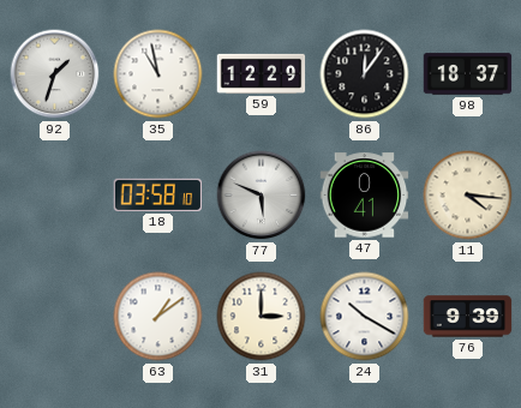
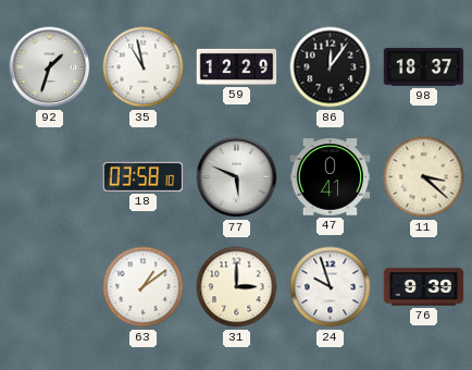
11: 4:16 -> 3:22 (424, 177)
24: 10:20 -> 9:57 (331, 287)
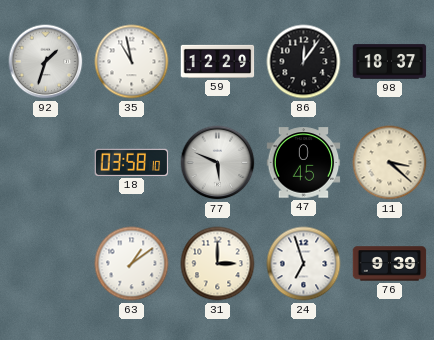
47: 0:41 -> 0:45 (304, 163)
24: 9:57 -> 6:57 (304, 264)
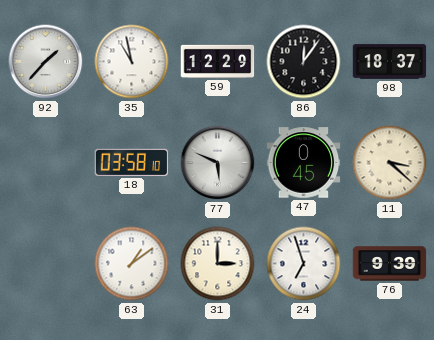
92: 1:33 -> 1:37 (46, 62)
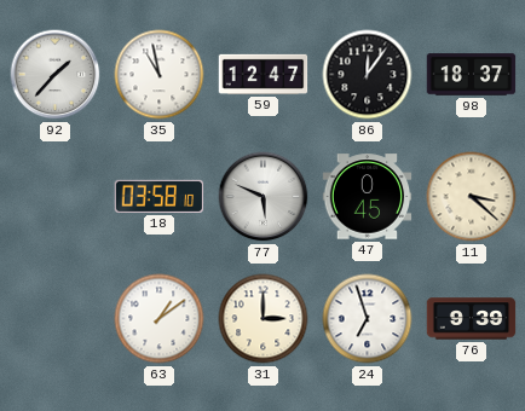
59: 12:29 -> 12:47 (264, 74)
